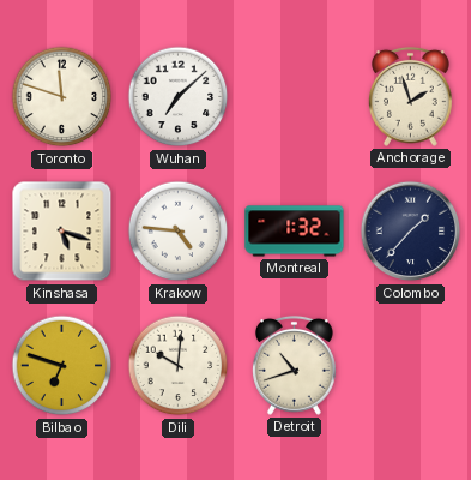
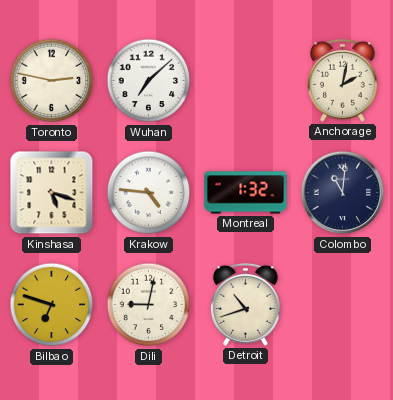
Toronto: 11:48 -> 2:47 (52, 81)
Anchorage: 1:57 -> 2:02 (342, 80)
Colombo: 1:37 -> 11:01 (343, 193)
Dili: 10:01 -> 9:02 (149, 305)
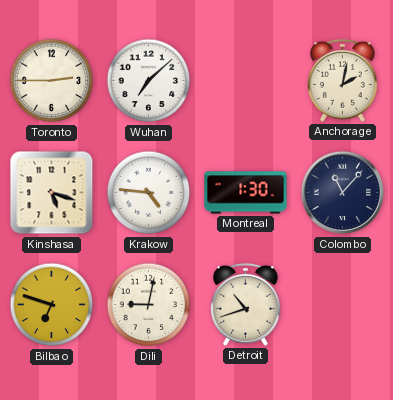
Toronto: 2:47 -> 2:45 (52, 81)
Montreal: 1:32 -> 1:30 (246, 193)
Colombo: 11:01 -> 11:07 (343, 193)
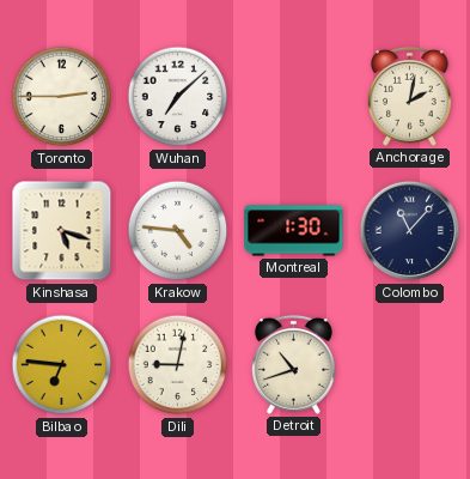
Bilbao: 6:48 -> 6:46 (62, 365)
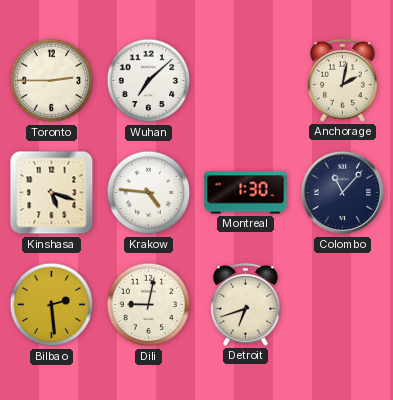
Bilbao: 6:46 -> 2:29 (52, 305)
Detroit: 10:42 -> 6:42 (245, 304)
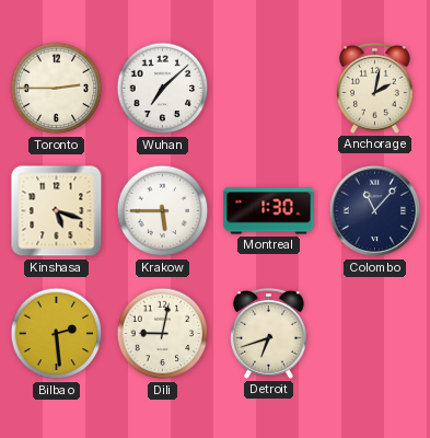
Krakow: 4:46 -> 5:45 (163, 211)
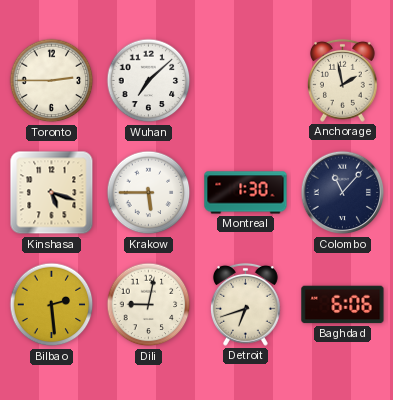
Anchorage: 2:02 -> 1:58 (342, 80)
Baghdad: none -> 6:06 (343, 305)
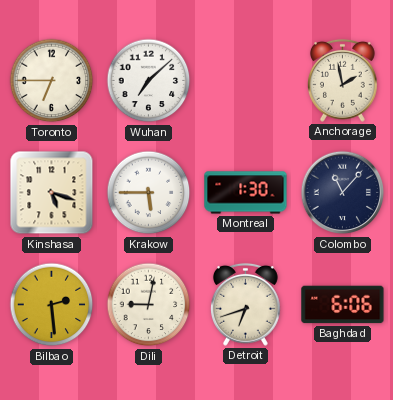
Toronto: 2:45 -> 6:45 (52, 81)
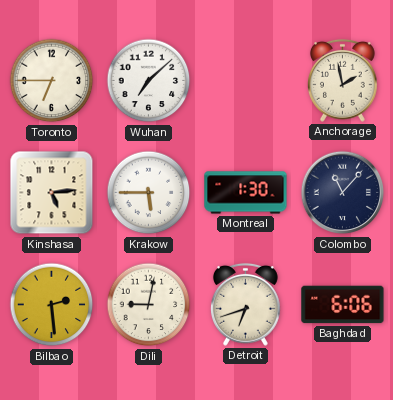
Kinshasa: 5:18 -> 5:14 (52, 193)
